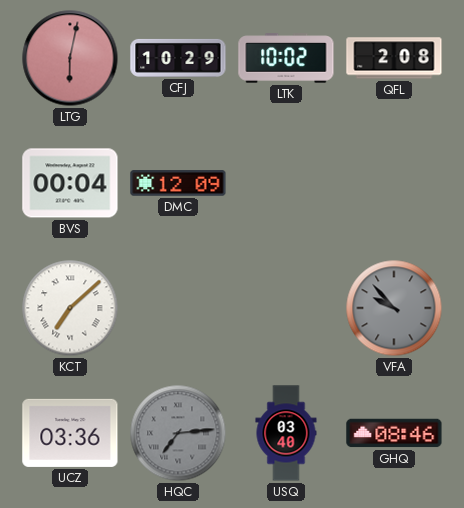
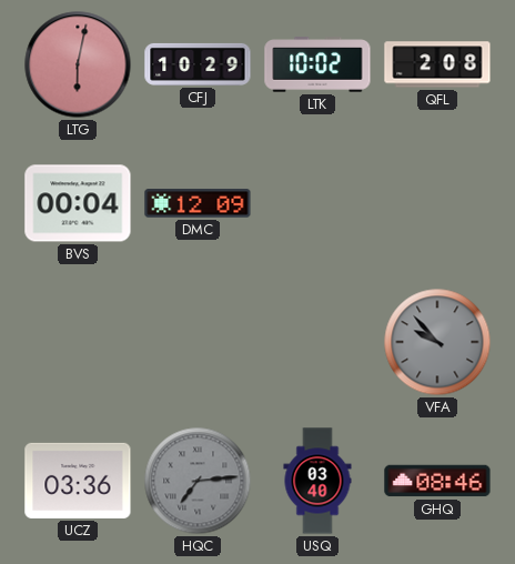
KCT: 7:08 -> none (70, 308)
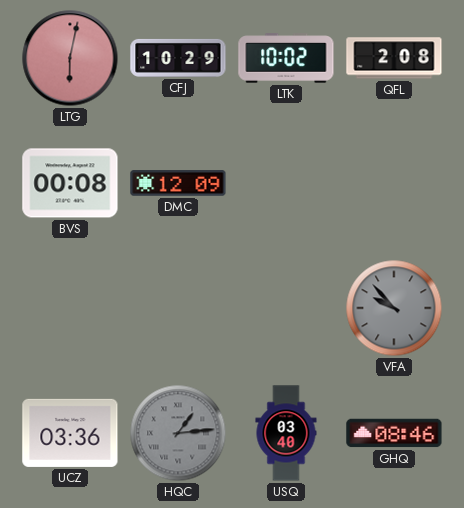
BVS: 00:04 -> 00:08 (70, 183)
HQC: 7:14 -> 1:14 (178, 433)
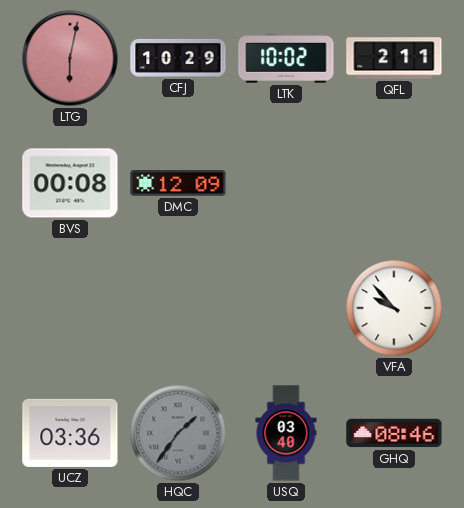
QFL: 2:08 -> 2:11 (394, 58)
VFA dial: grey -> white (394, 308)
HQC: 1:14 -> 1:36 (178, 433)
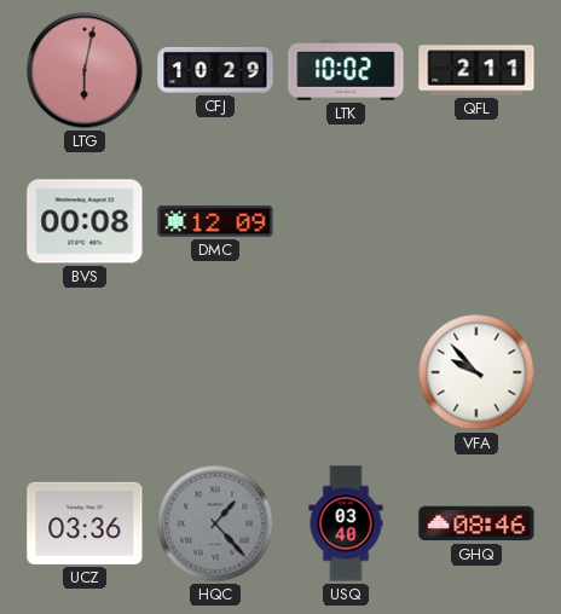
HQC: 1:36 -> 1:23 (215, 523)
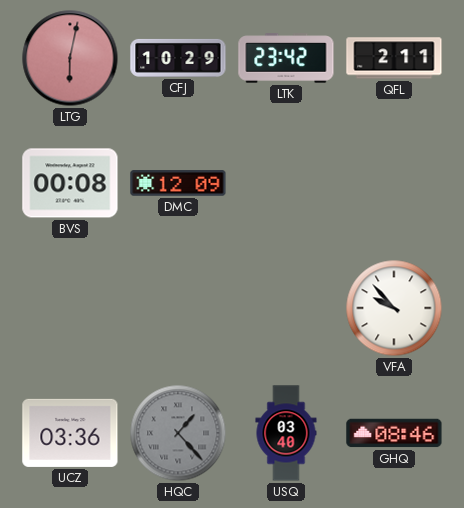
LTK: 10:02 -> 23:42 (286, 58)
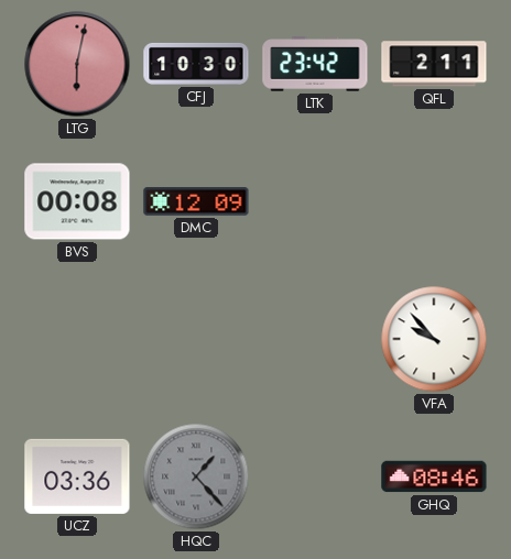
CFJ: 10:29 -> 10:30 (196, 64)
USQ: 03:40 -> none (286, 433)
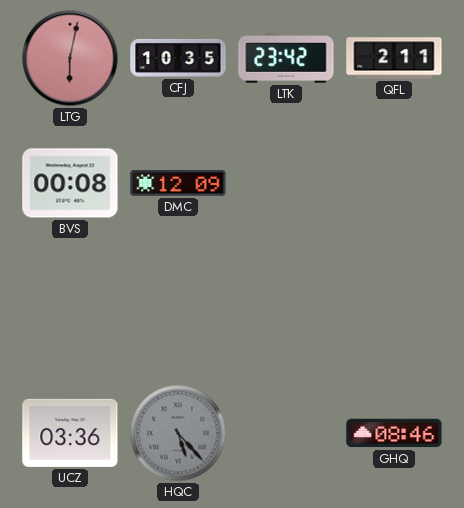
CFJ: 10:30 -> 10:35 (178, 58)
VFA: 9:53 -> none (434, 339)
HQC: 1:23 -> 5:23 (178, 433)
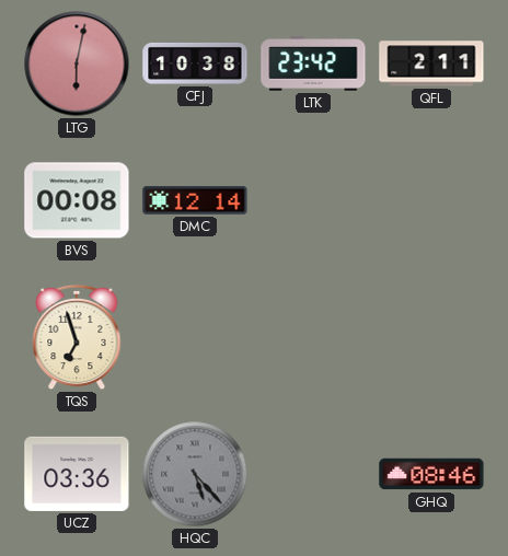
CFJ: 10:35 -> 10:38 (195, 63)
DMC: 12:09 -> 12:14 (195, 200)
TQS: none -> 6:57 (77, 337)
